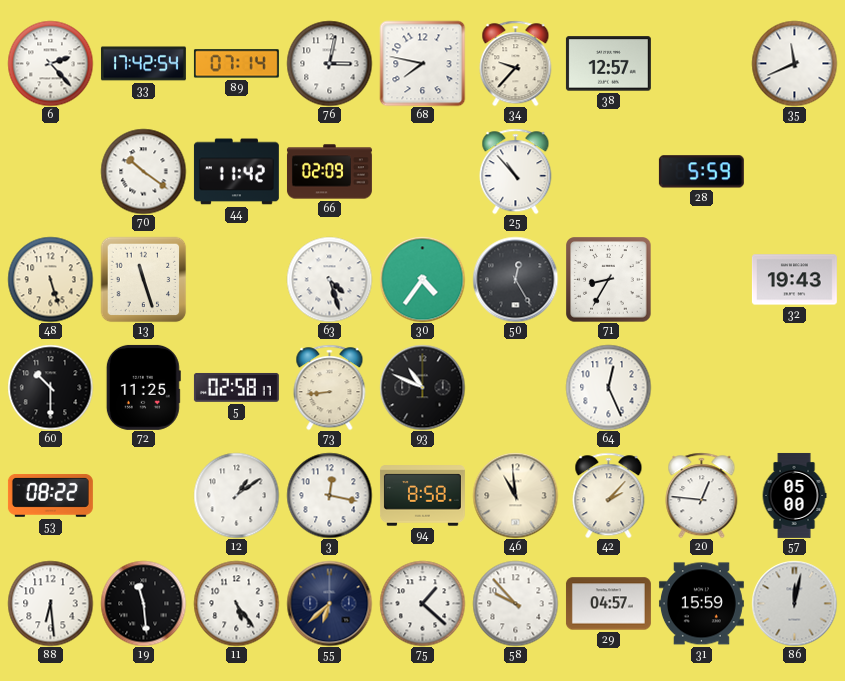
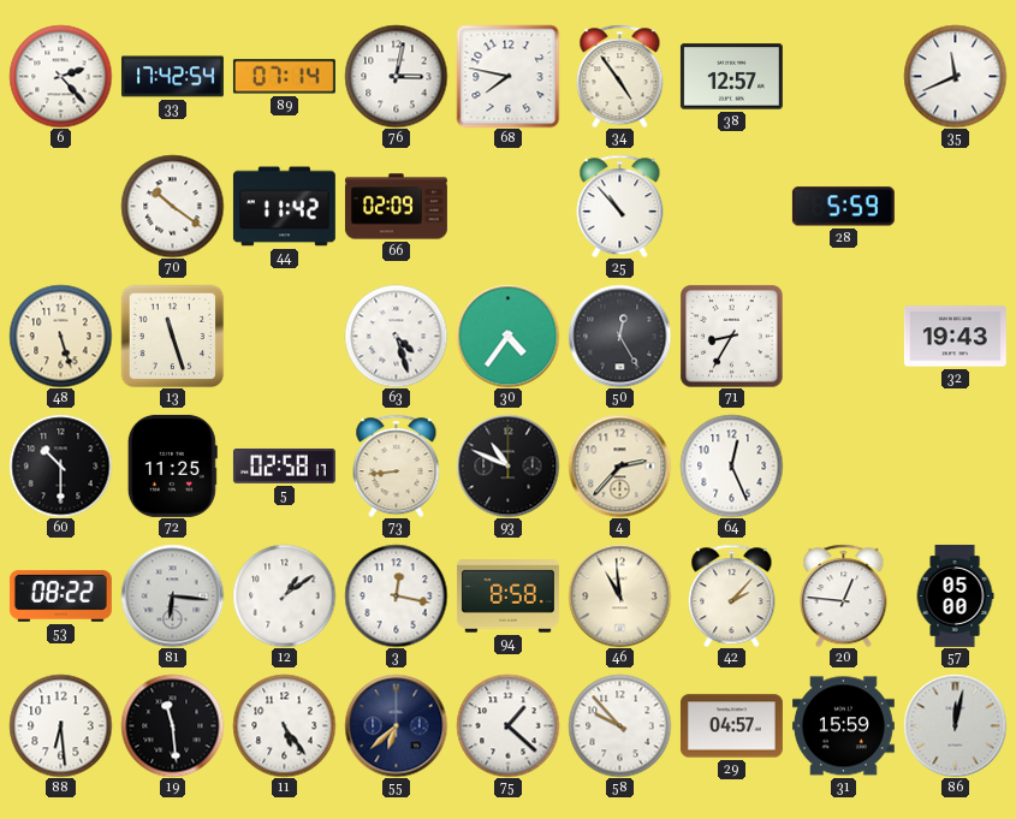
34: 9:37 -> 4:54 (620, 76)
4: none -> 2:37 (619, 465)
81: none -> 6:16 (172, 595)
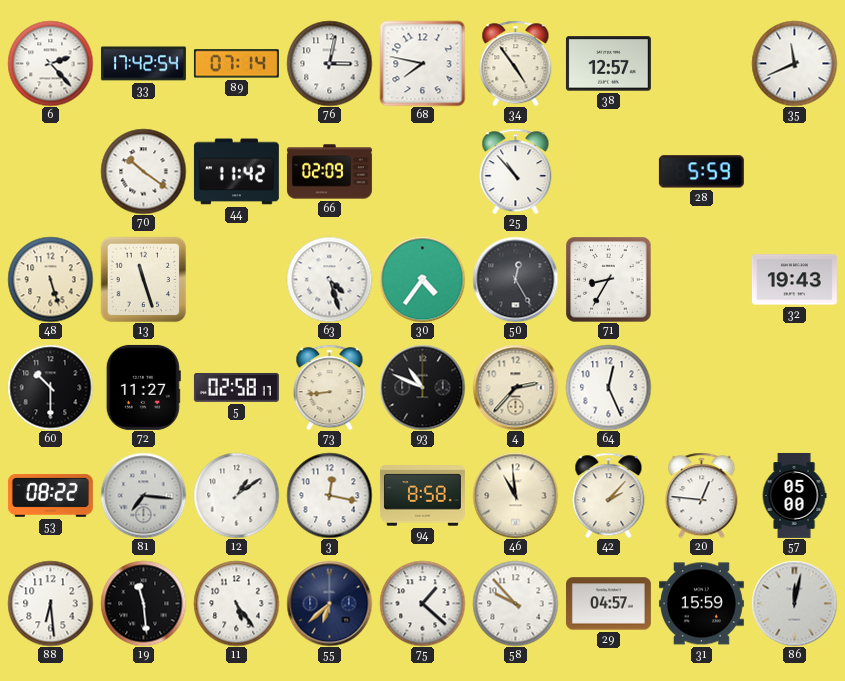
72: 11:25 -> 11:27 (143, 387)
81: 6:16 -> 7:16 (143, 495)
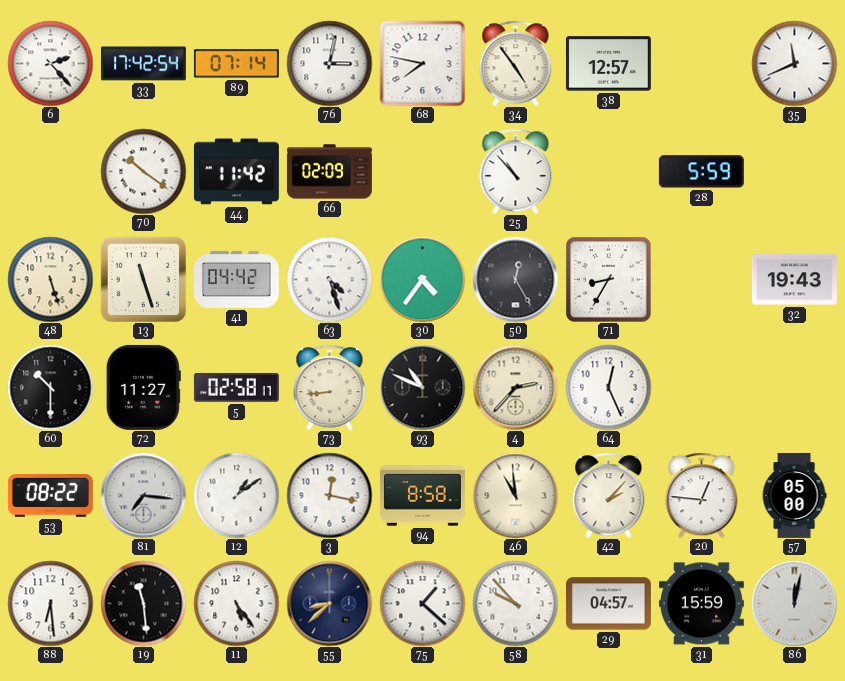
41: none -> 04:42 (236, 279)
55: 6:38 -> 8:38 (329, 603)
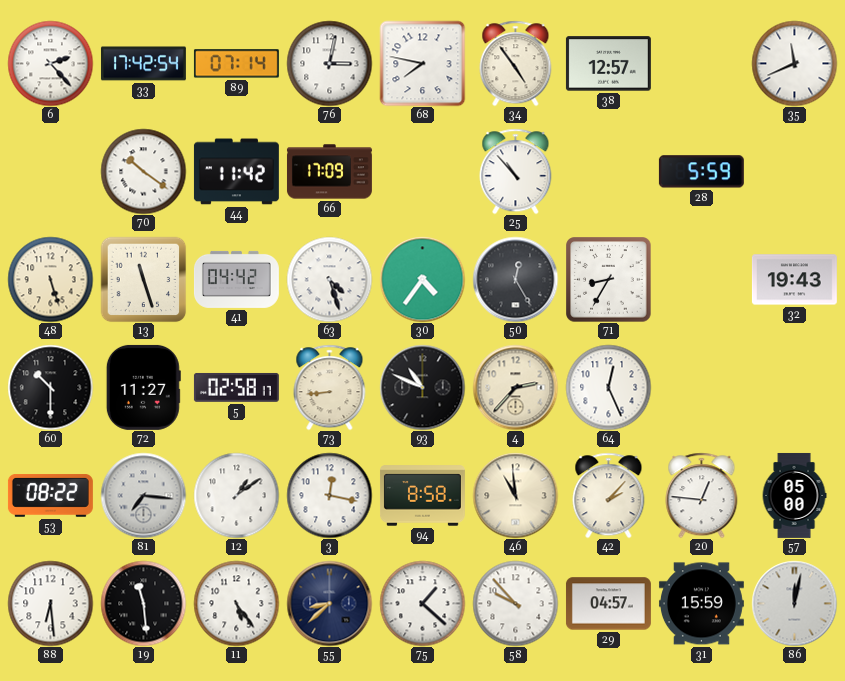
66: 02:09 -> 17:09 (329, 172)
